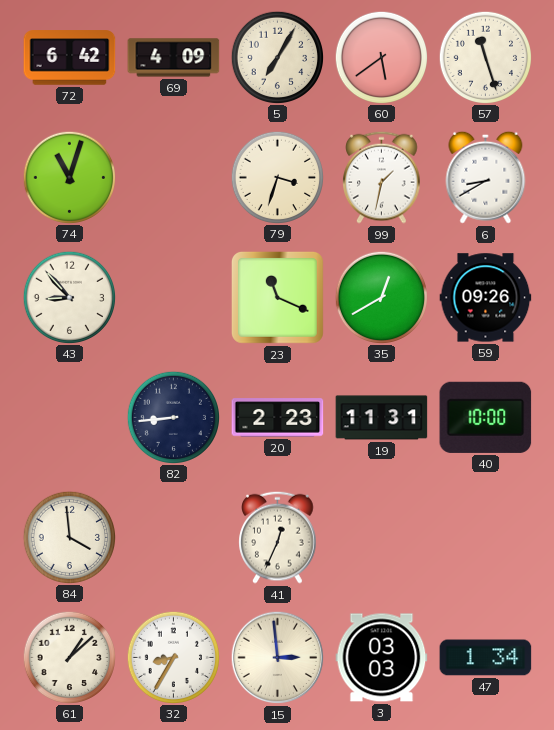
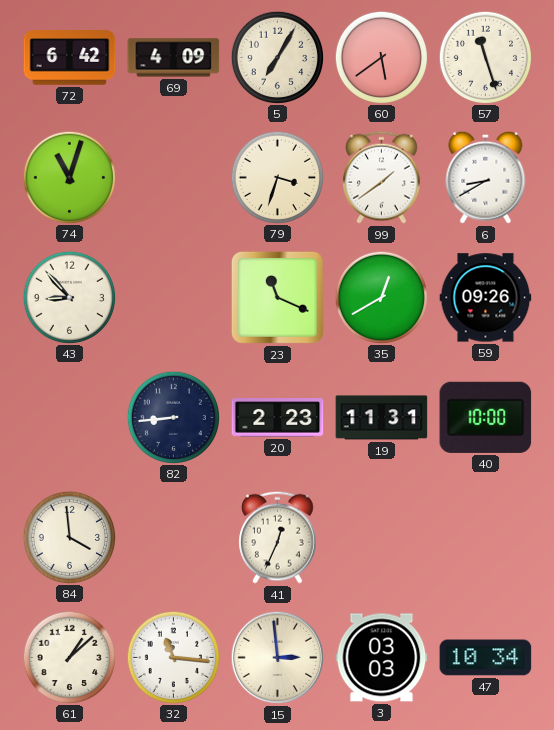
99: 1:32 -> 1:39 (382, 177)
32: 8:35 -> 11:16 (173, 657)
47: 1:34 -> 10:34 (486, 658)
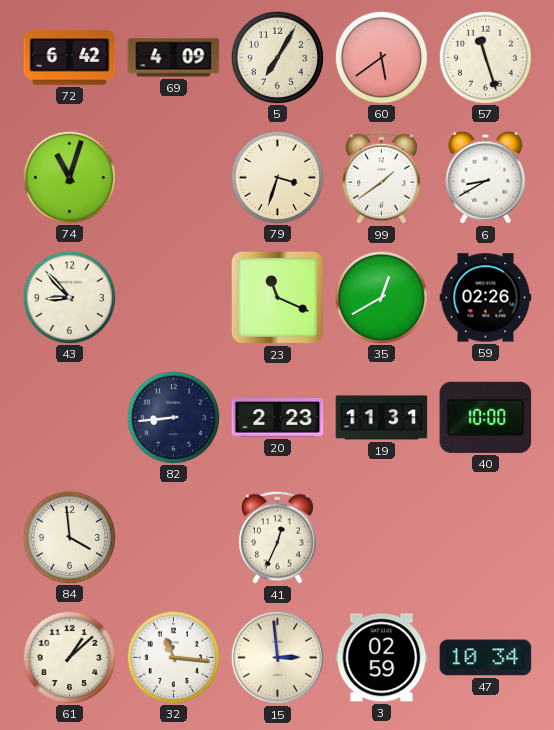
59: 09:26 -> 02:26 (486, 298)
3: 03:03 -> 02:59 (382, 658)
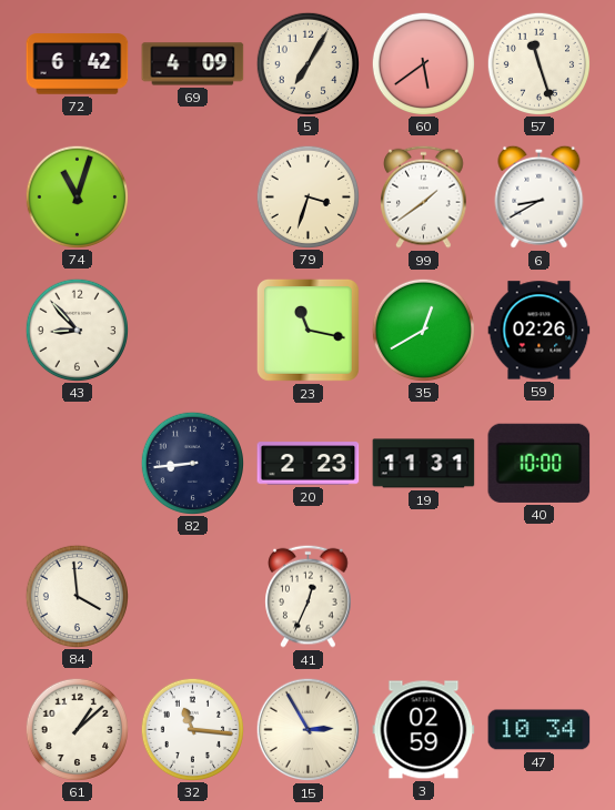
23: 11:19 -> 11:17 (307, 330)
15: 2:59 -> 2:55 (309, 730)
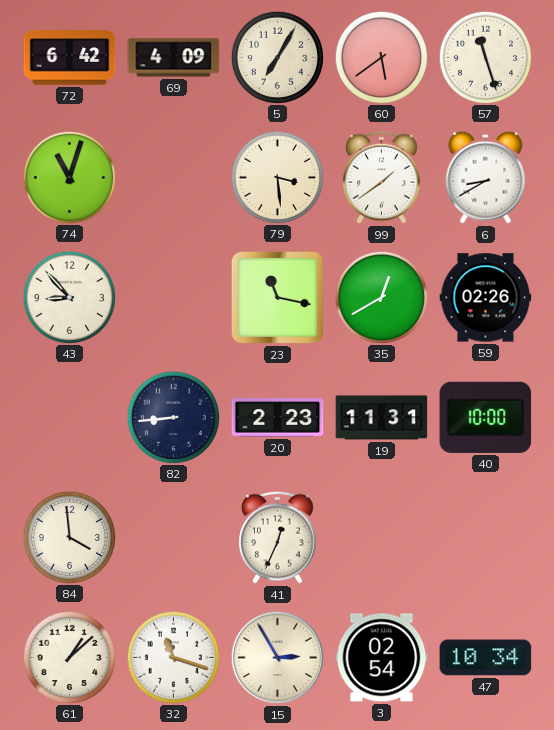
79: 3:33 -> 3:29 (277, 177)
32: 11:16 -> 11:18 (173, 657)
3: 02:59 -> 02:54 (382, 658)
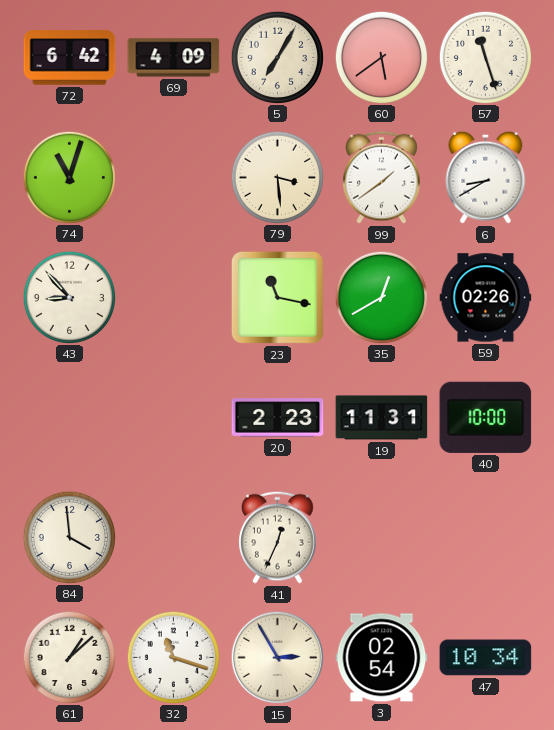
82: 8:44 -> none (173, 417)
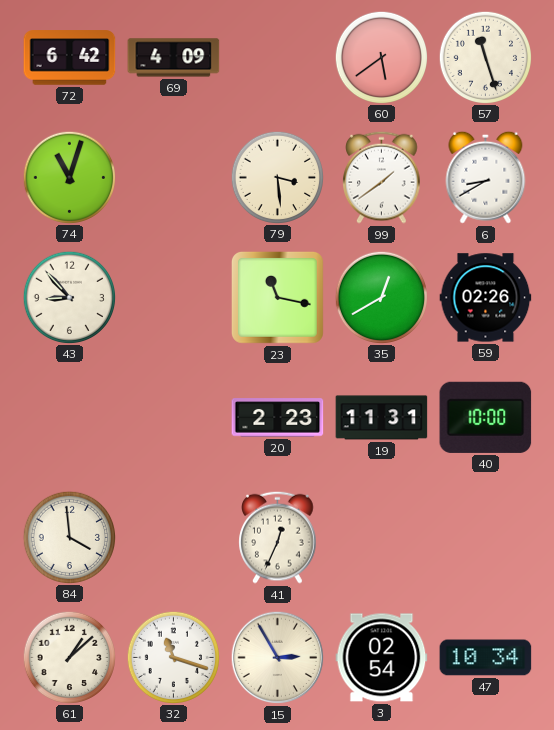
5: 7:05 -> none (277, 57)
